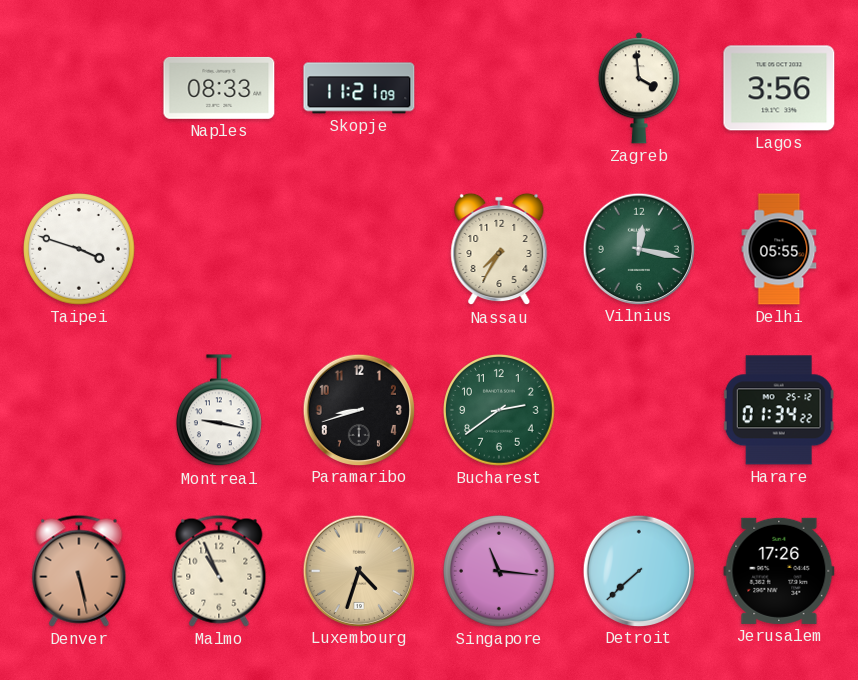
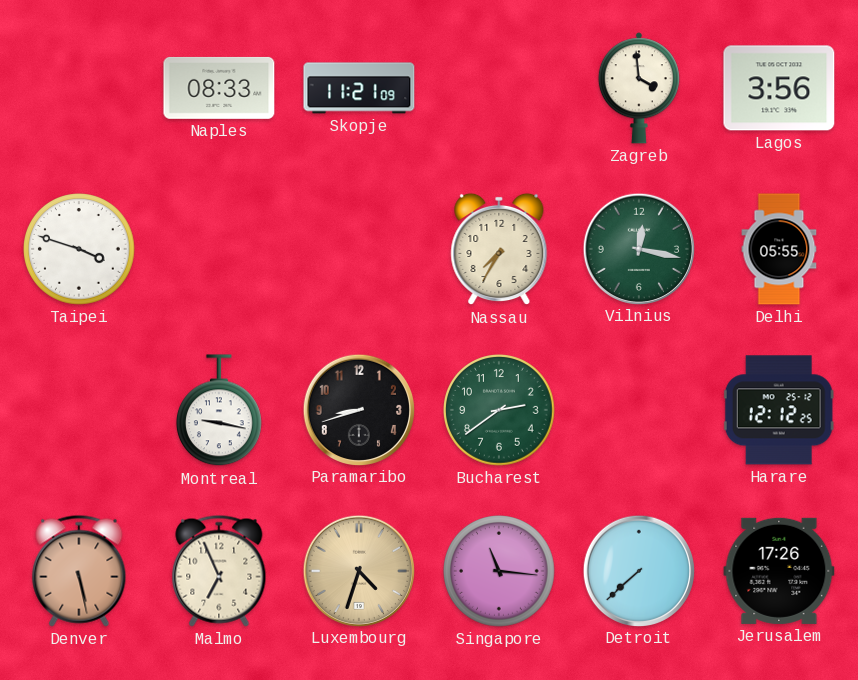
Harare: 01:34 -> 12:12 (779, 410)
Malmo: 10:56 -> 6:56 (219, 571)
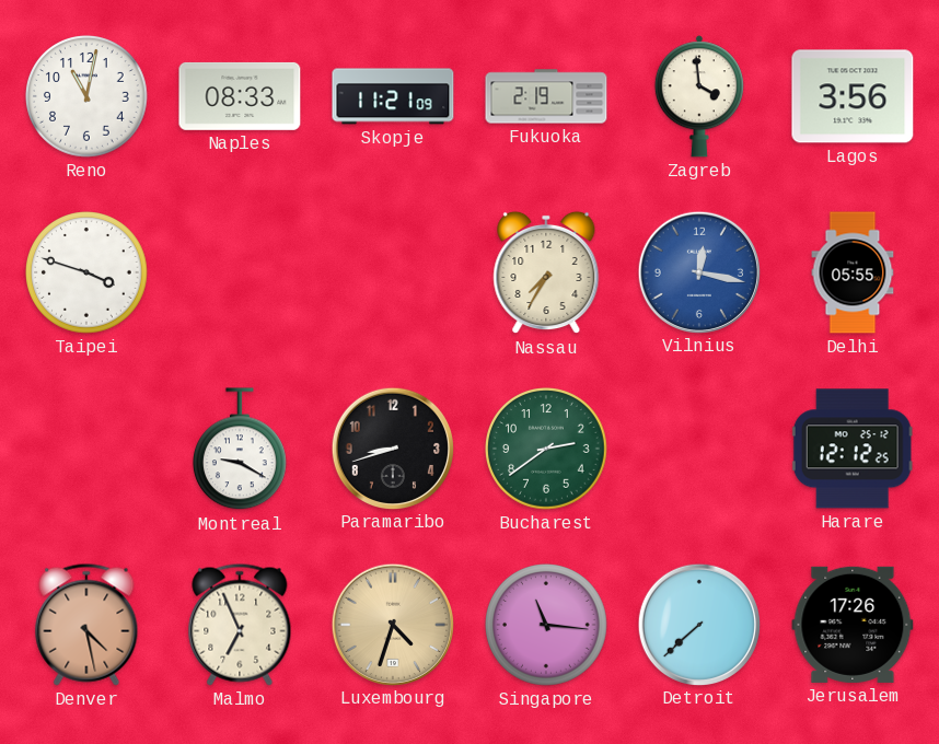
Reno: none -> 11:02 (88, 97)
Fukuoka: none -> 2:19 (546, 96)
Vilnius dial: green -> blue (698, 271)
Montreal: 9:17 -> 9:20 (240, 450)
Denver: 5:28 -> 4:28 (86, 625)
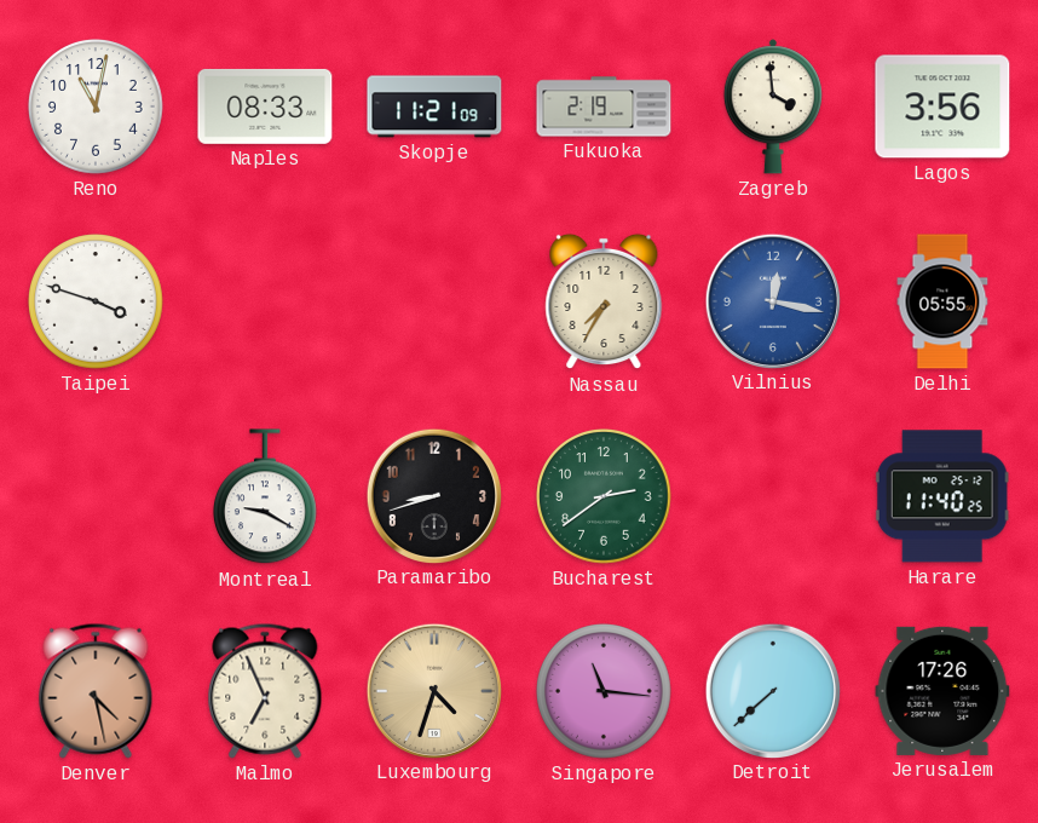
Harare: 12:12 -> 11:40 (942, 496)
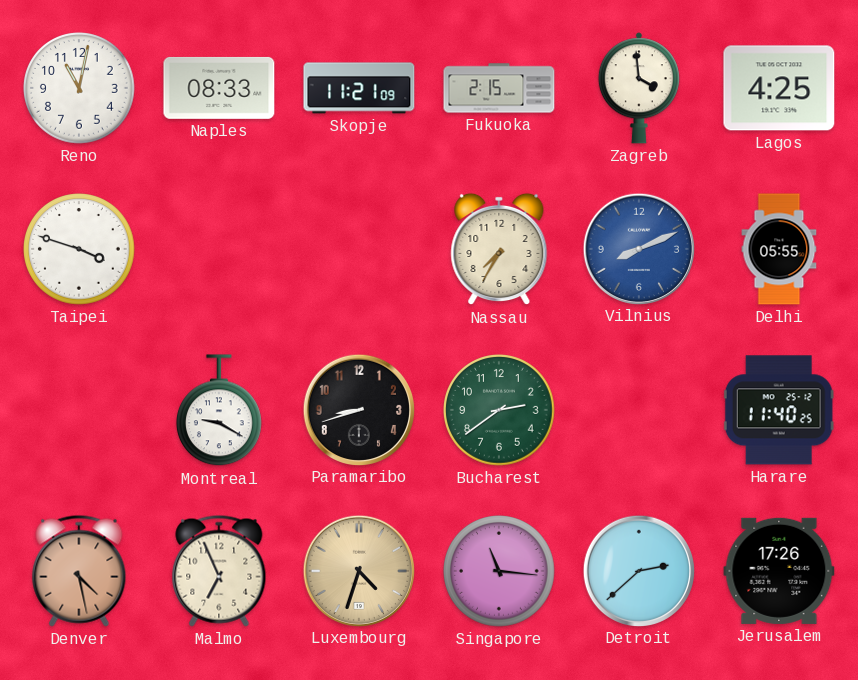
Fukuoka: 2:19 -> 2:15 (499, 88)
Lagos: 3:56 -> 4:25 (779, 88)
Vilnius: 12:17 -> 8:11 (638, 248)
Detroit: 7:38 -> 2:38 (638, 570)
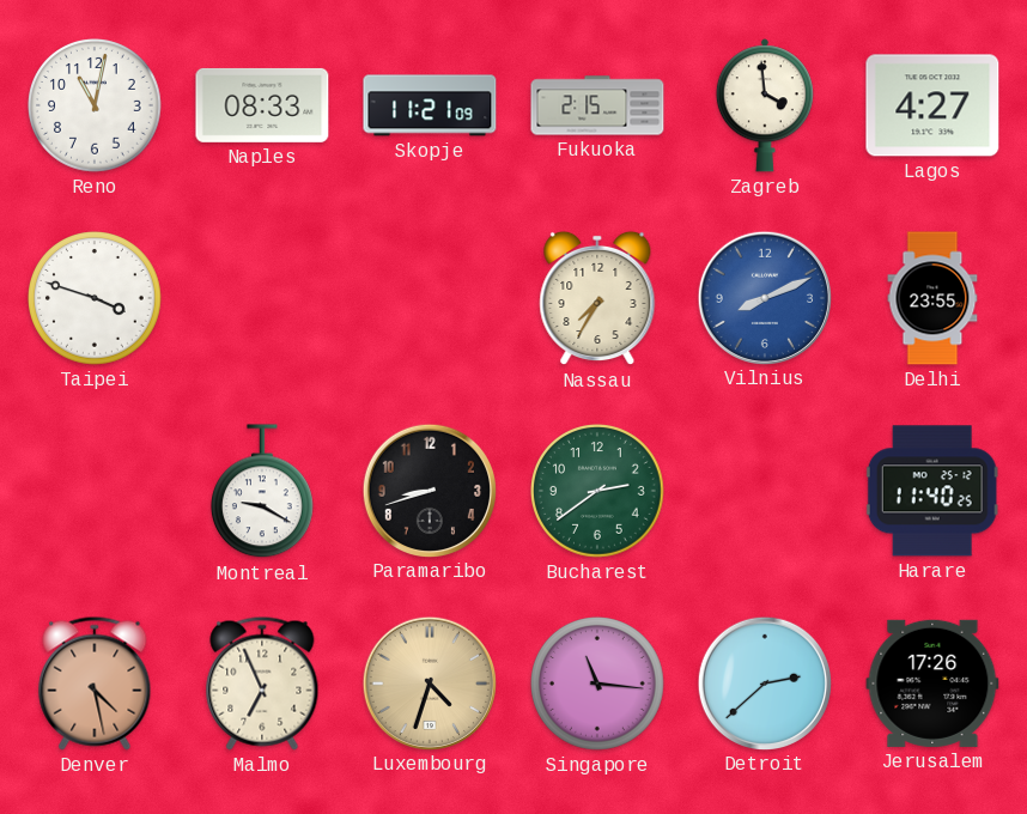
Lagos: 4:25 -> 4:27 (932, 105)
Delhi: 05:55 -> 23:55 (932, 298)
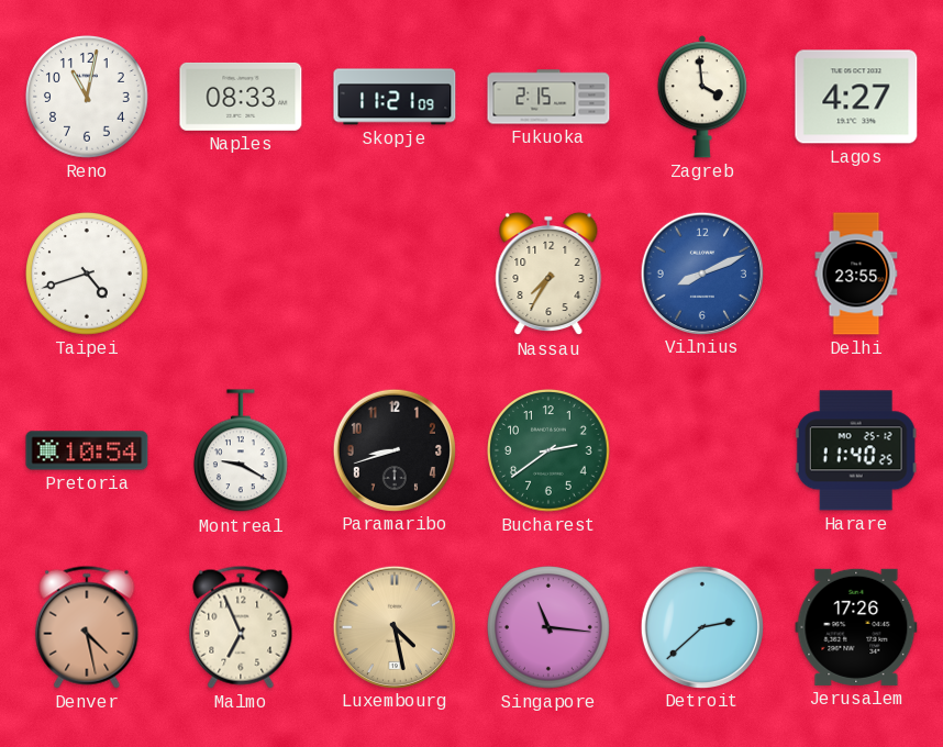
Taipei: 3:48 -> 4:42 (88, 275)
Pretoria: none -> 10:54 (87, 450)
Luxembourg: 4:33 -> 4:28 (393, 626)
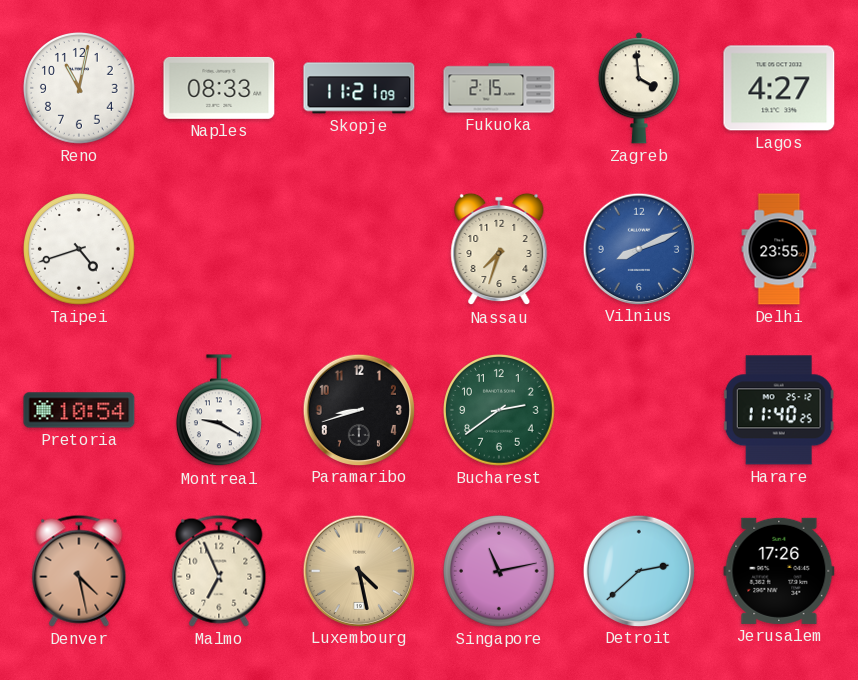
Nassau: 7:35 -> 7:33 (499, 249)
Singapore: 11:16 -> 11:13 (500, 572)
